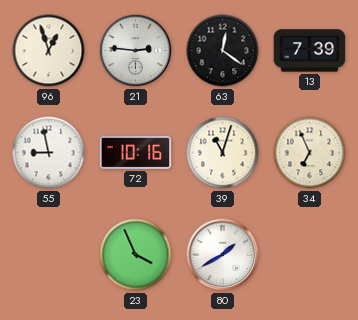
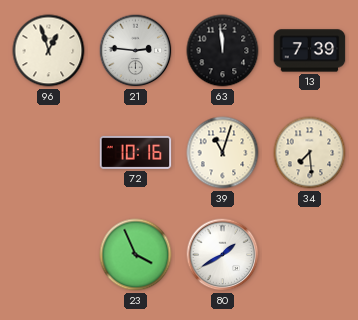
63: 12:21 -> 11:59 (223, 51)
55: 8:58 -> none (49, 153)
34: 6:56 -> 7:29 (310, 153)
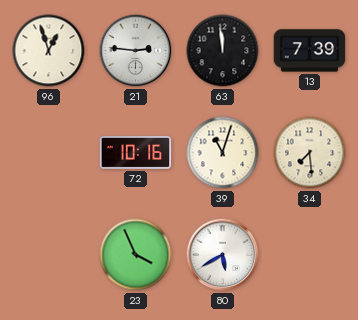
80: 1:40 -> 5:40 (223, 255)
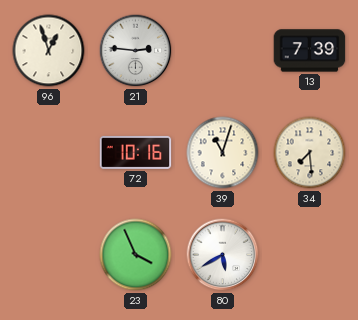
63: 11:59 -> none (223, 51)
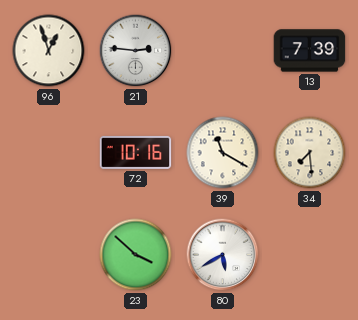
39: 11:03 -> 11:20 (223, 153)
23: 3:56 -> 3:52 (136, 255)
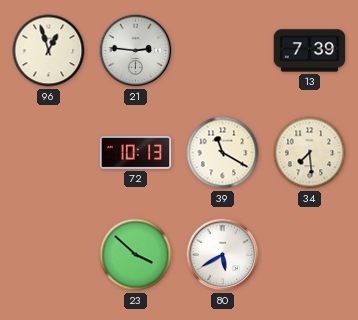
72: 10:16 -> 10:13 (136, 152)
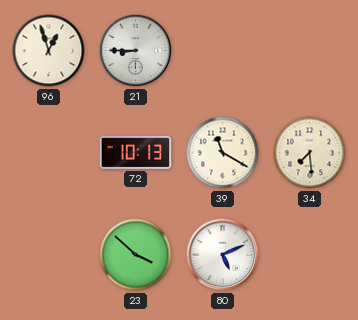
21: 2:46 -> 8:45 (136, 51)
13: 7:39 -> none (310, 51)
80: 5:40 -> 5:11 (223, 255)
